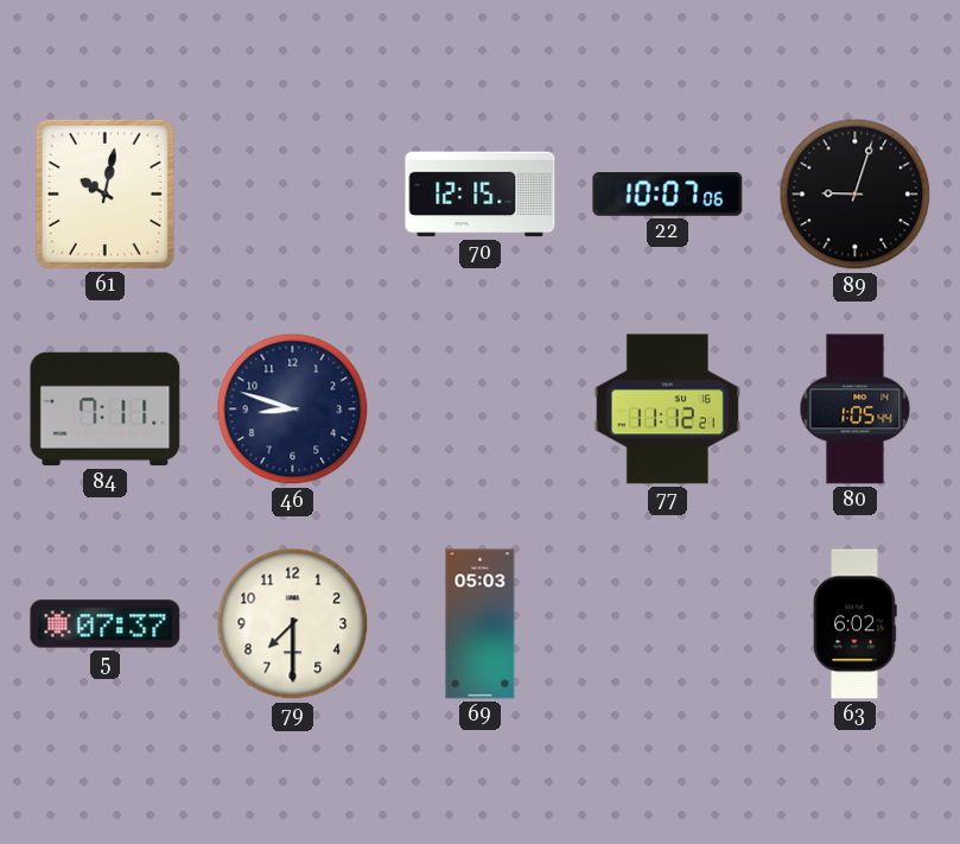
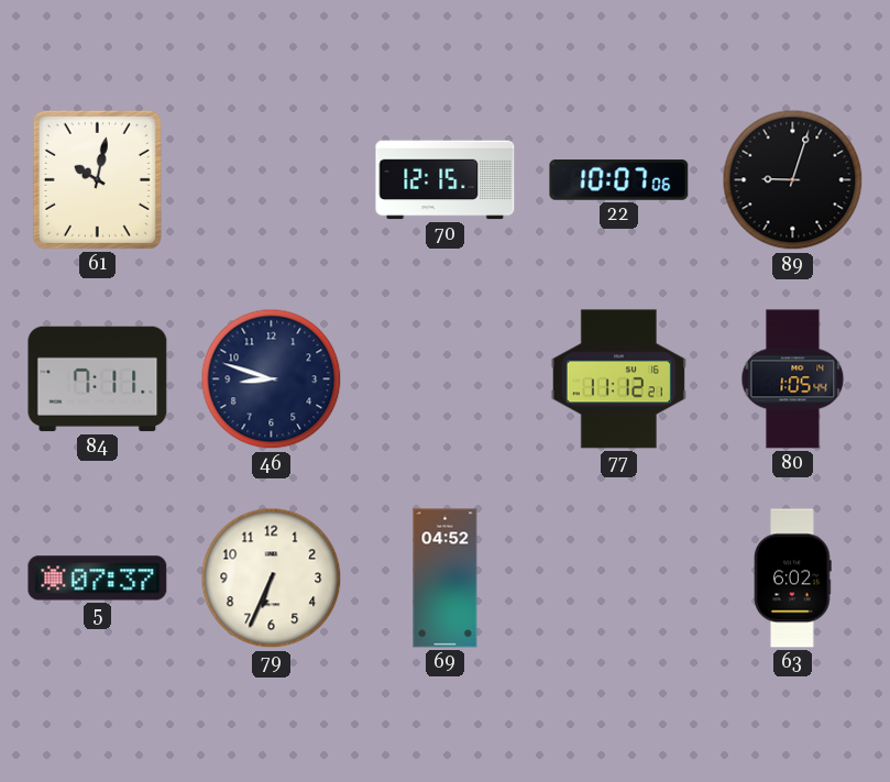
79: 7:30 -> 6:34 (272, 579)
69: 05:03 -> 04:52 (446, 579)
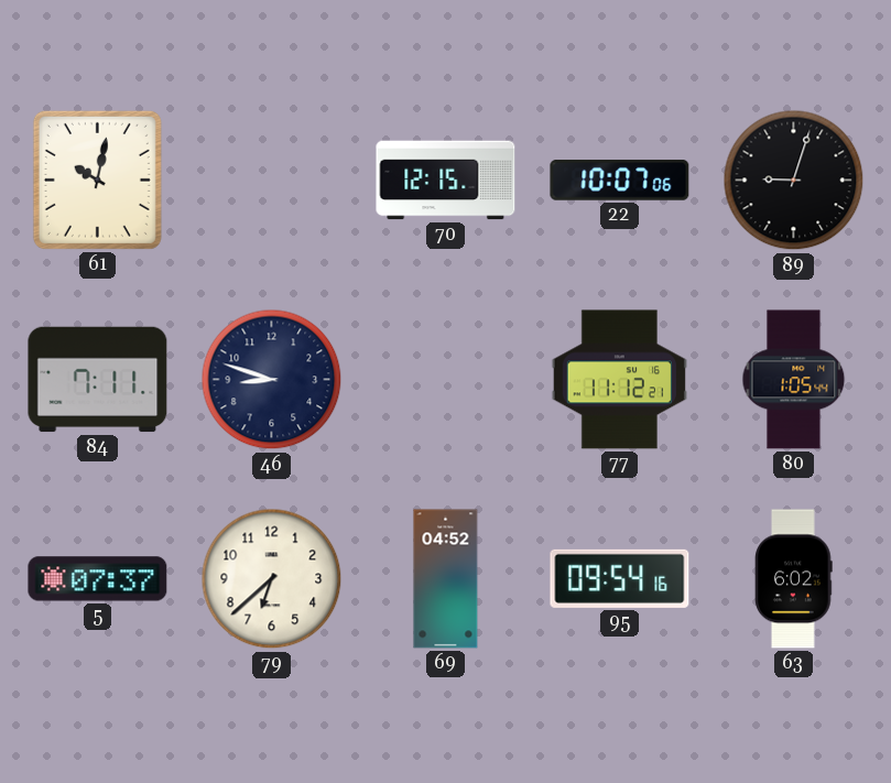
79: 6:34 -> 6:38 (272, 579)
95: none -> 09:54 (620, 578)
